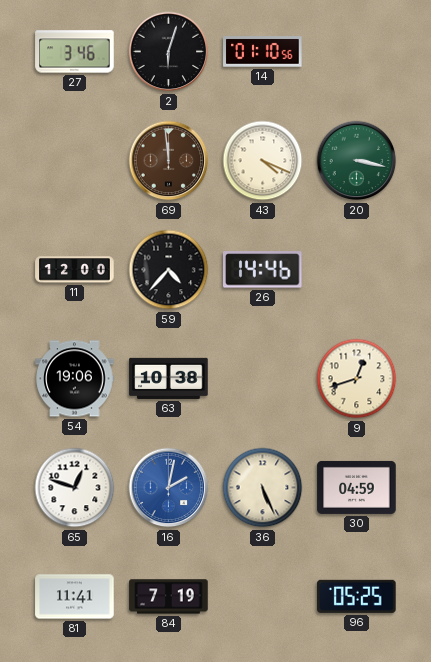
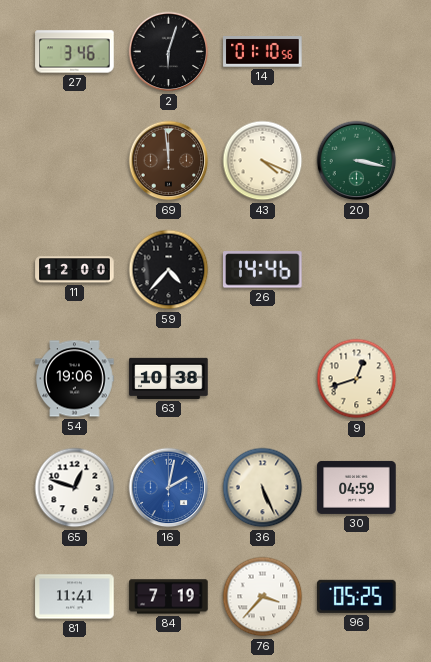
76: none -> 3:37 (263, 597)
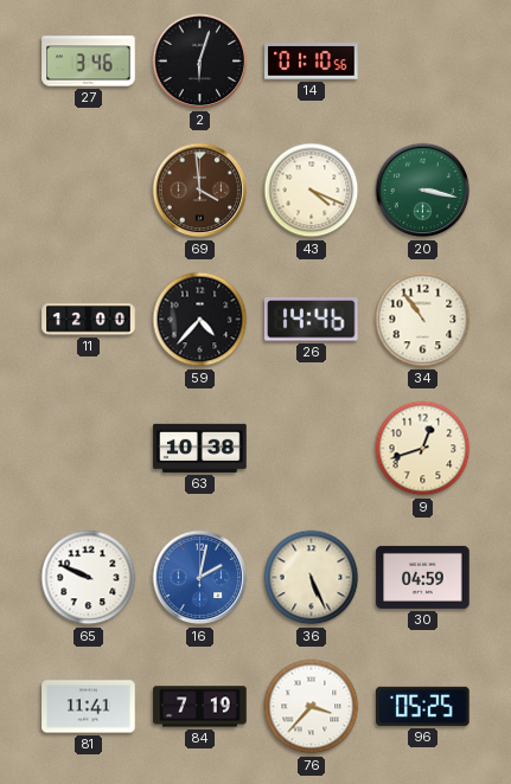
69: 11:59 -> 3:59 (200, 191)
34: none -> 10:54 (423, 320)
54: 19:06 -> none (75, 379)
65: 12:48 -> 9:49 (89, 578)
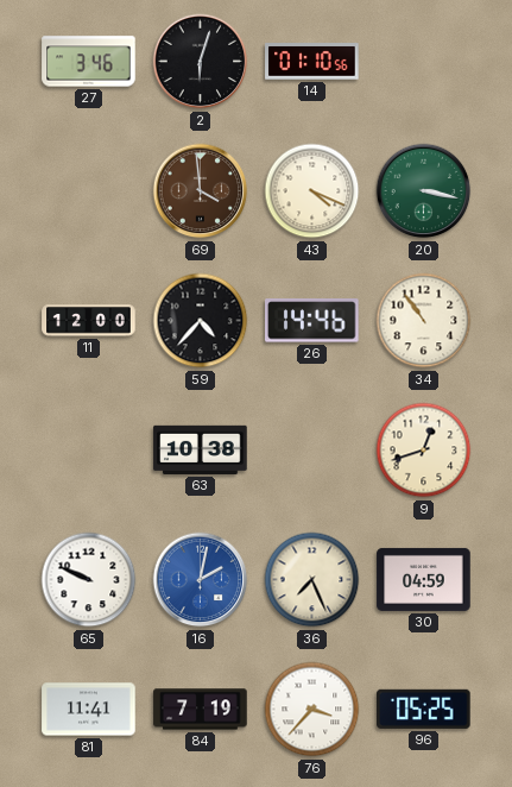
36: 5:26 -> 7:26 (312, 580)
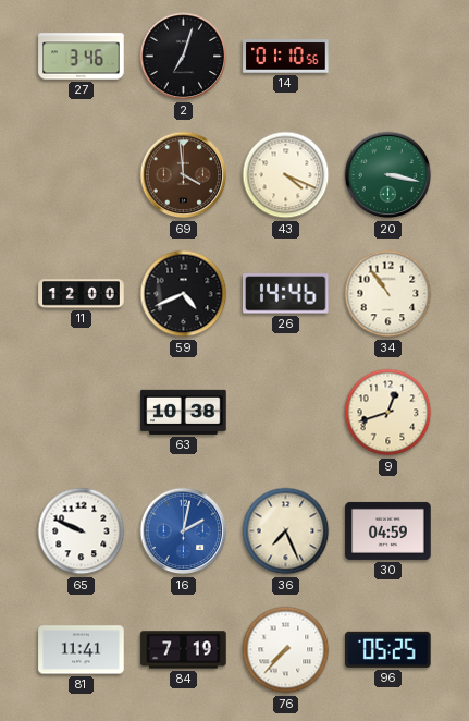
2: 6:03 -> 7:03 (184, 57)
59: 4:37 -> 4:41 (184, 294)
76: 3:37 -> 7:37 (286, 650)
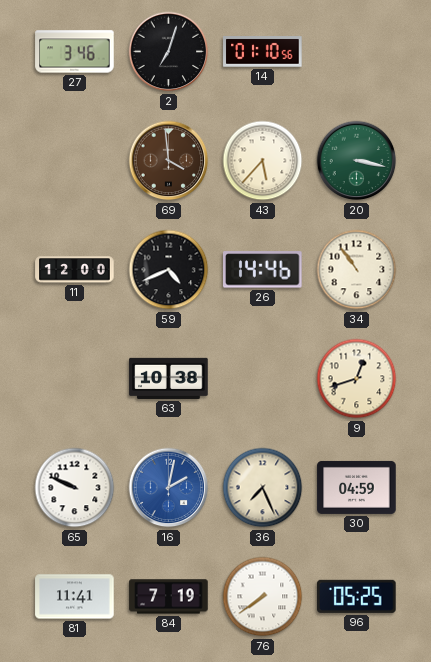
43: 4:19 -> 5:37 (263, 161)
76: 7:37 -> 7:39 (263, 597)
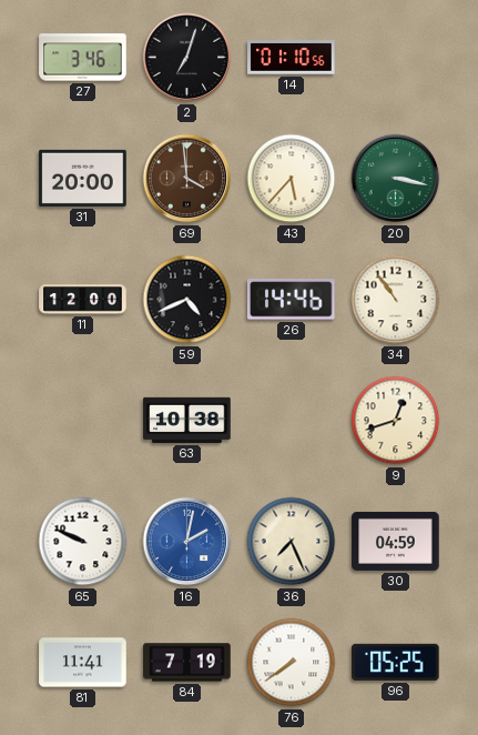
31: none -> 20:00 (83, 178)
